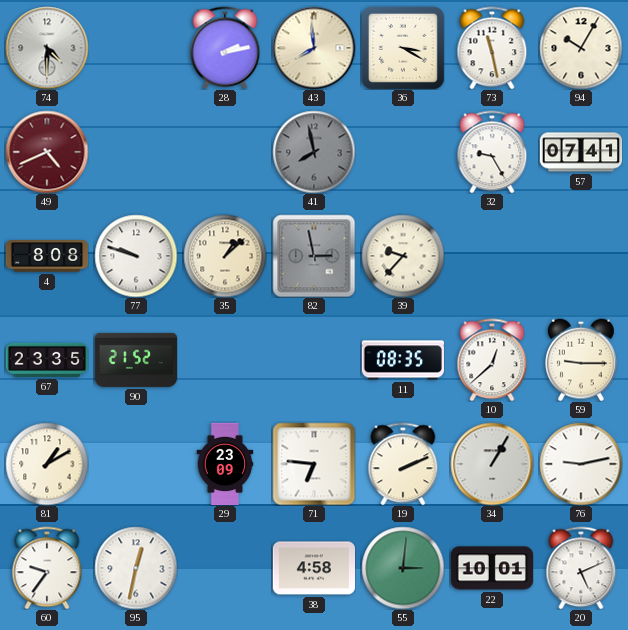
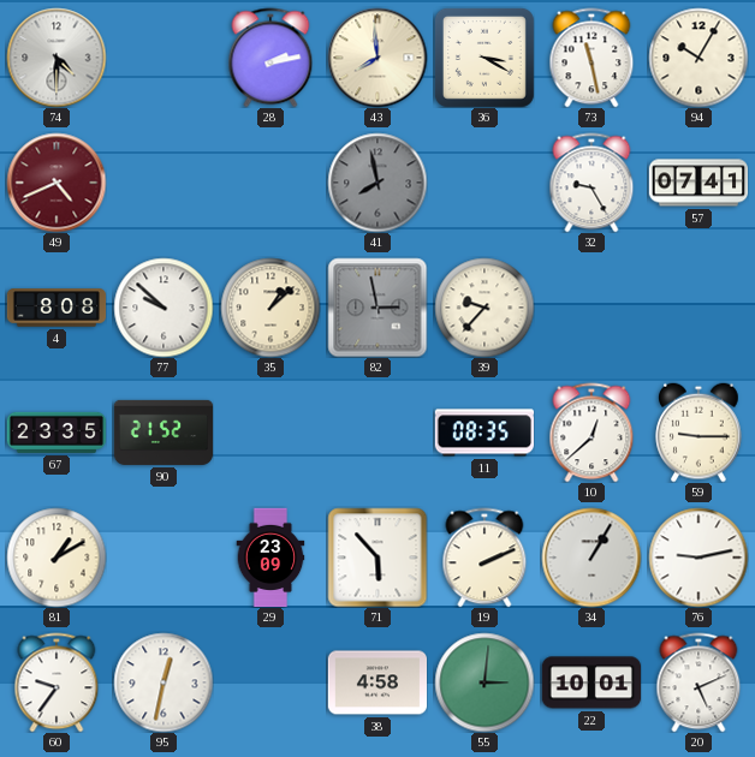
77: 9:48 -> 9:52 (164, 308)
71: 6:46 -> 5:53 (377, 558)
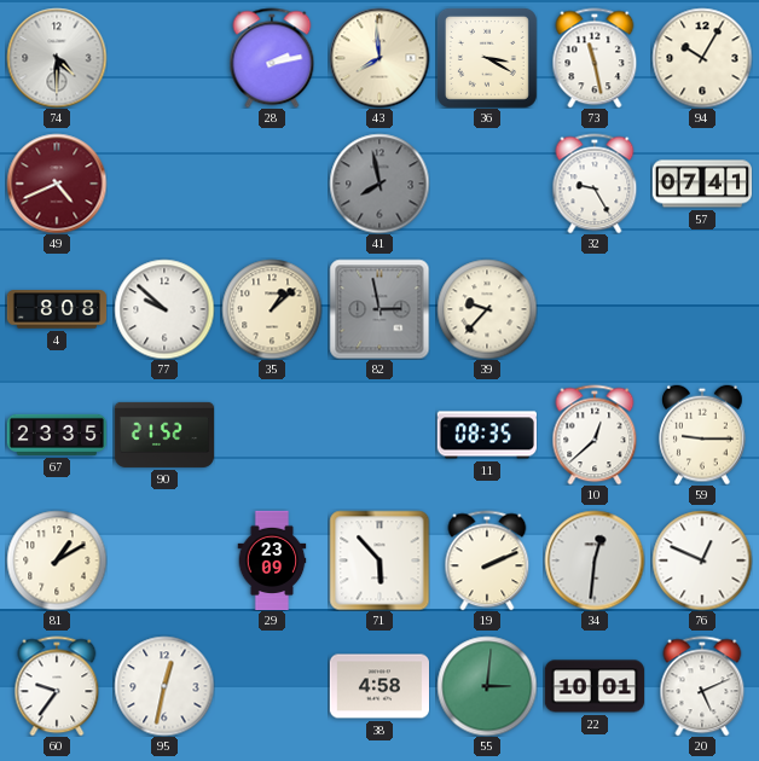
34: 1:05 -> 12:31 (595, 560)
76: 9:13 -> 12:49 (702, 560)
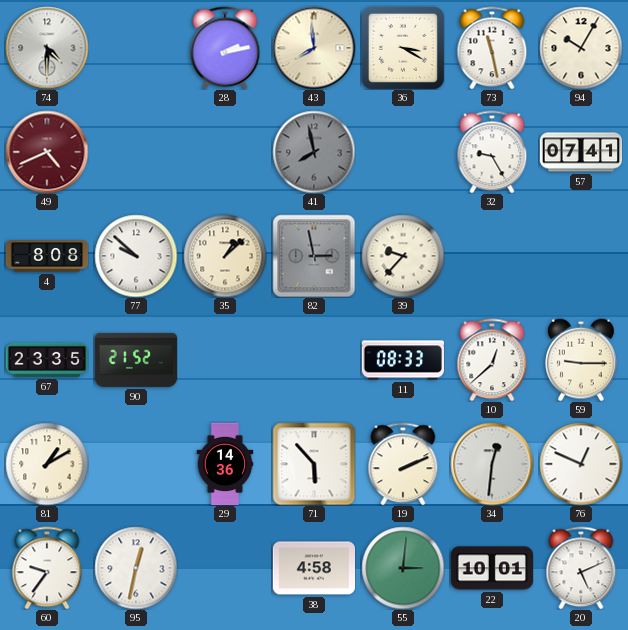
11: 08:35 -> 08:33 (402, 360)
29: 23:09 -> 14:36 (225, 464)
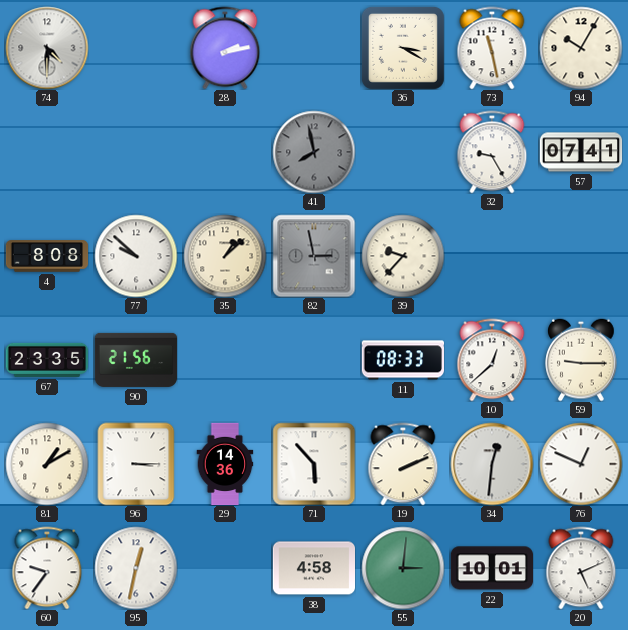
43: 7:59 -> none (314, 48)
49: 4:41 -> none (47, 152)
90: 21:52 -> 21:56 (136, 360)
96: none -> 3:15 (136, 464)
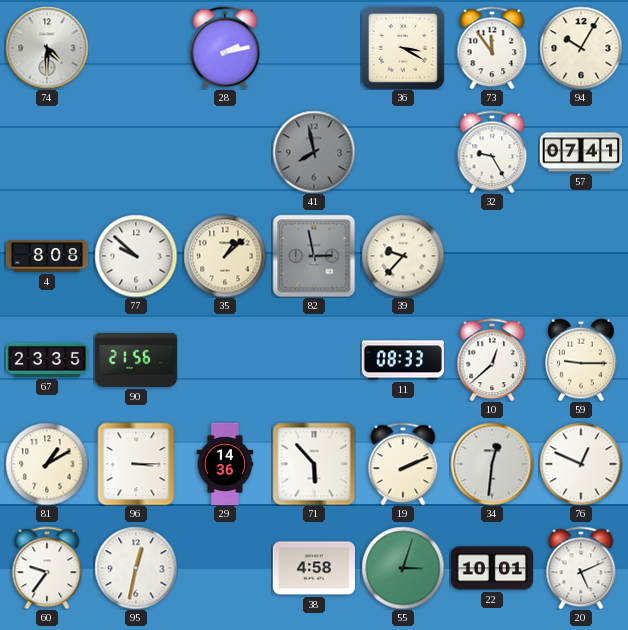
73: 11:28 -> 11:54 (492, 48)
55: 3:01 -> 3:03 (403, 568)
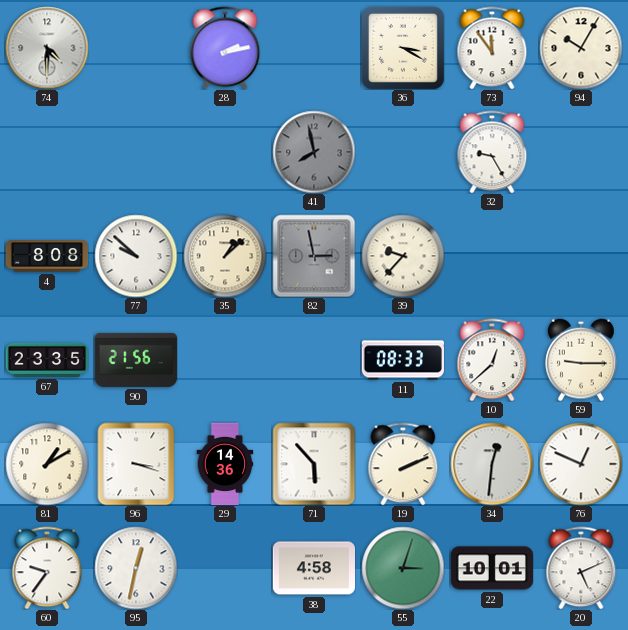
57: 07:41 -> none (581, 152)
96: 3:15 -> 3:18 (136, 464)
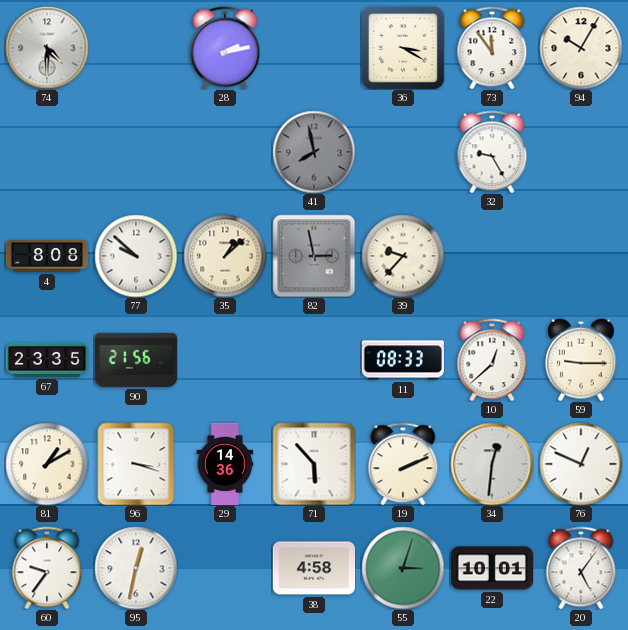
20: 5:11 -> 5:06 (581, 568)
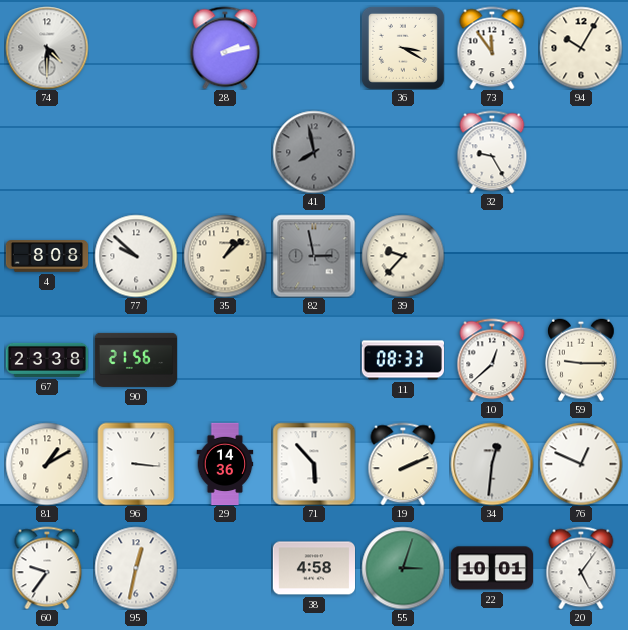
67: 23:35 -> 23:38 (47, 360)
96: 3:18 -> 3:16 (136, 464)
